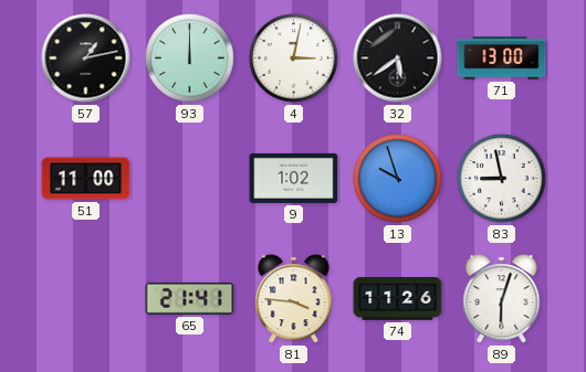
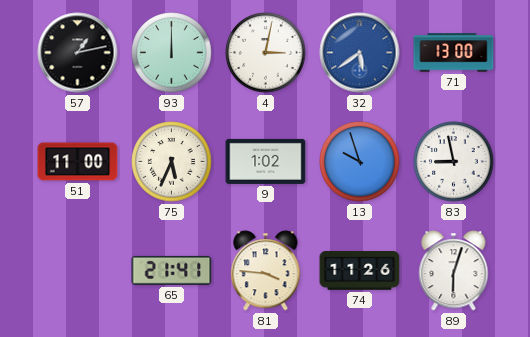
32 dial: black -> blue (360, 53)
75: none -> 5:34 (172, 162)
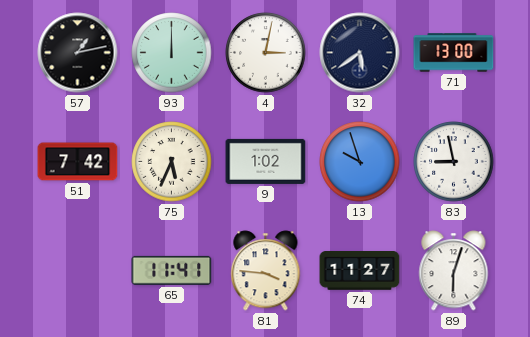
32 dial: blue -> navy (360, 53)
51: 11:00 -> 7:42 (78, 162)
65: 21:41 -> 11:41 (172, 270)
74: 11:26 -> 11:27 (360, 271)
